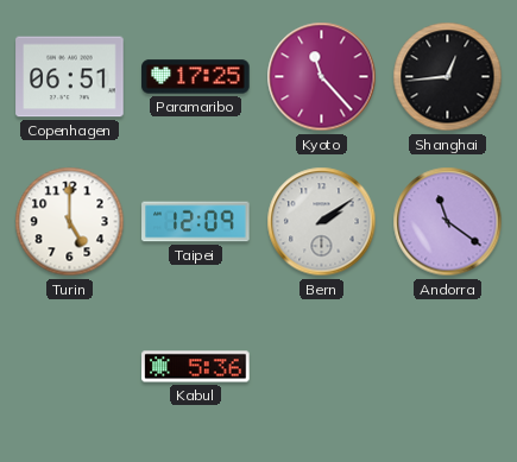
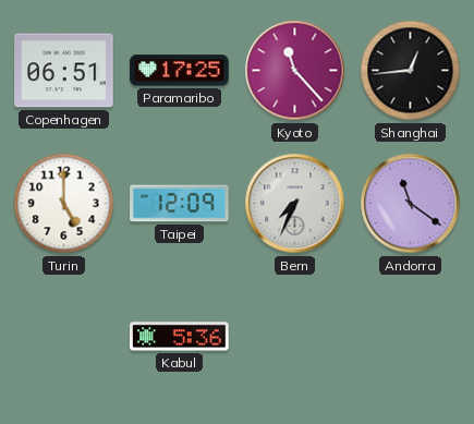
Bern: 2:09 -> 7:34 (295, 204)
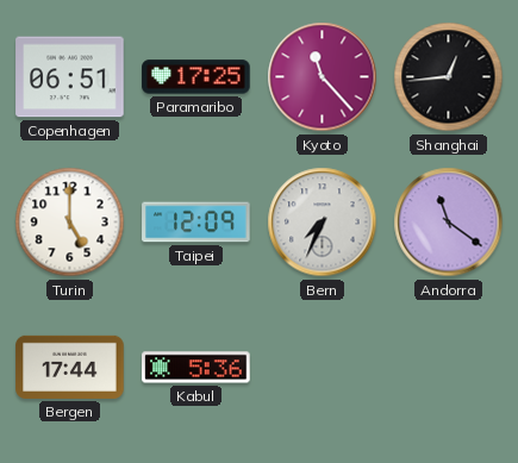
Bergen: none -> 17:44 (70, 367)
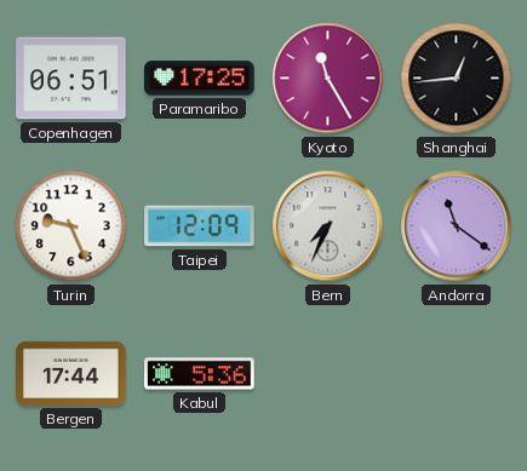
Kyoto: 11:23 -> 11:25 (328, 79)
Turin: 5:00 -> 9:26 (71, 226)
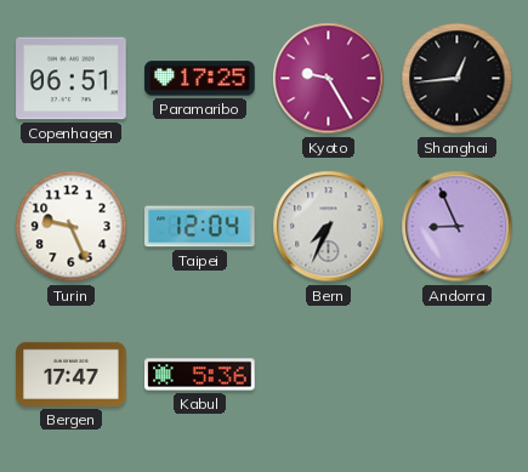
Kyoto: 11:25 -> 9:25 (329, 79)
Taipei: 12:09 -> 12:04 (200, 227)
Andorra: 11:21 -> 8:56 (458, 227)
Bergen: 17:44 -> 17:47 (72, 374)
